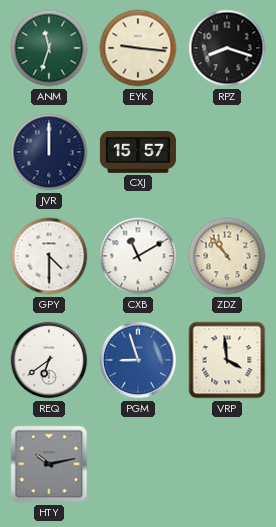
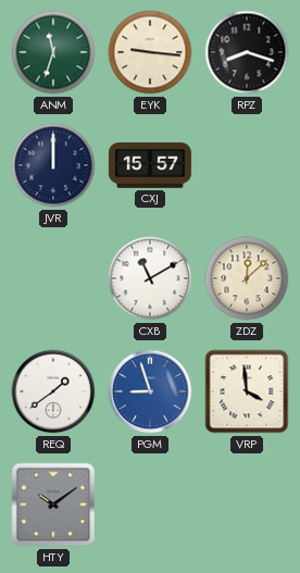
GPY: 4:30 -> none (49, 256)
ZDZ: 10:53 -> 12:08 (247, 278)
REQ: 6:39 -> 1:39 (53, 391)
HTY: 10:13 -> 10:09 (53, 505)
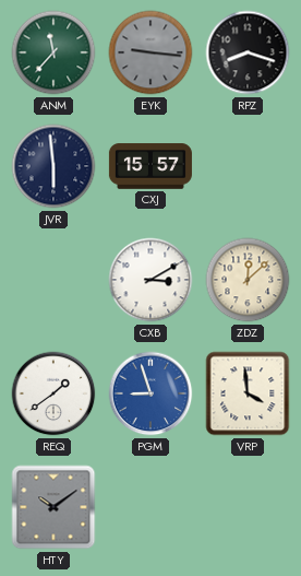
ANM: 11:33 -> 11:37 (53, 52)
EYK dial: cream -> grey (150, 52)
JVR: 12:00 -> 5:59 (53, 166)
CXB: 11:10 -> 3:10 (150, 280)
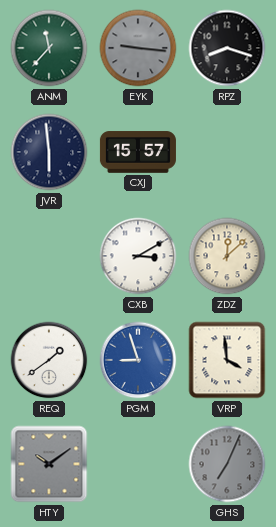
GHS: none -> 7:04 (227, 464)
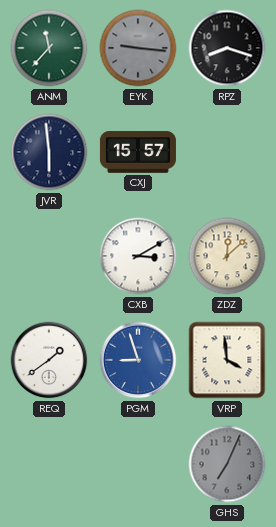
HTY: 10:09 -> none (49, 464)
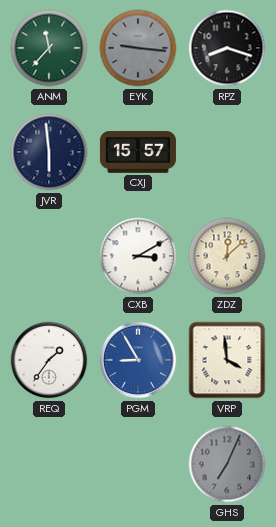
REQ: 1:39 -> 1:36 (49, 360)
PGM: 8:57 -> 8:55 (138, 360)
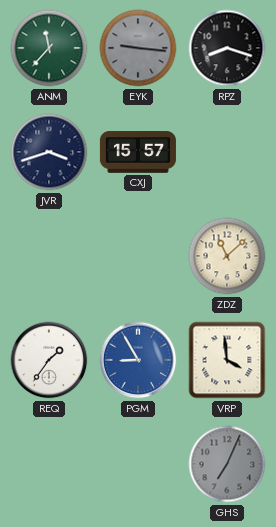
JVR: 5:59 -> 3:42 (49, 152)
CXB: 3:10 -> none (138, 256)
ZDZ: 12:08 -> 11:08 (227, 256)
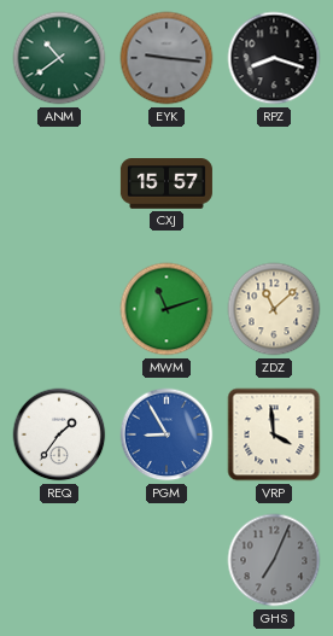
ANM: 11:37 -> 10:39 (59, 58)
JVR: 3:42 -> none (49, 152)
MWM: none -> 11:12 (166, 309)
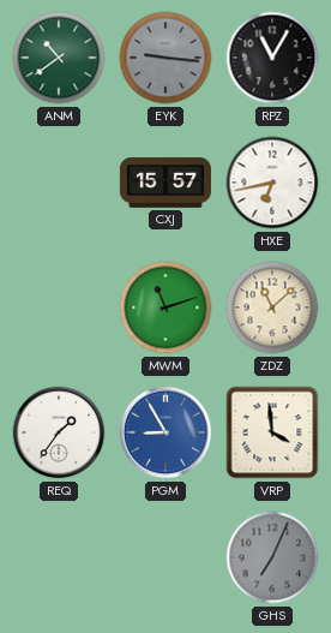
RPZ: 8:18 -> 11:05 (272, 58)
HXE: none -> 6:43 (272, 183)
